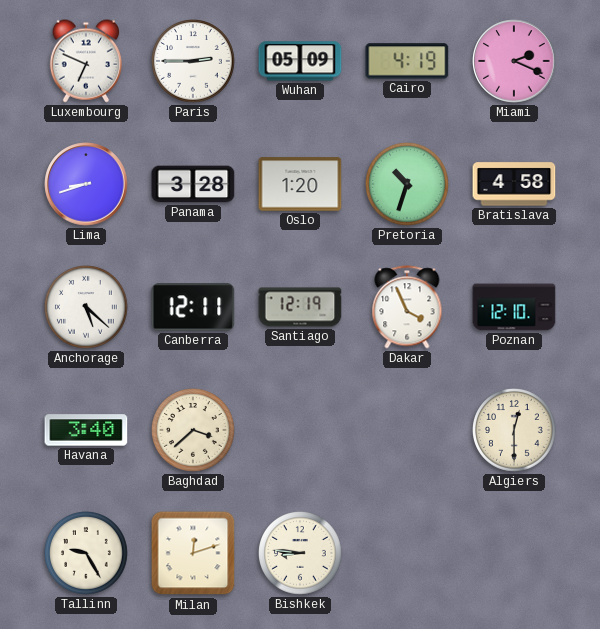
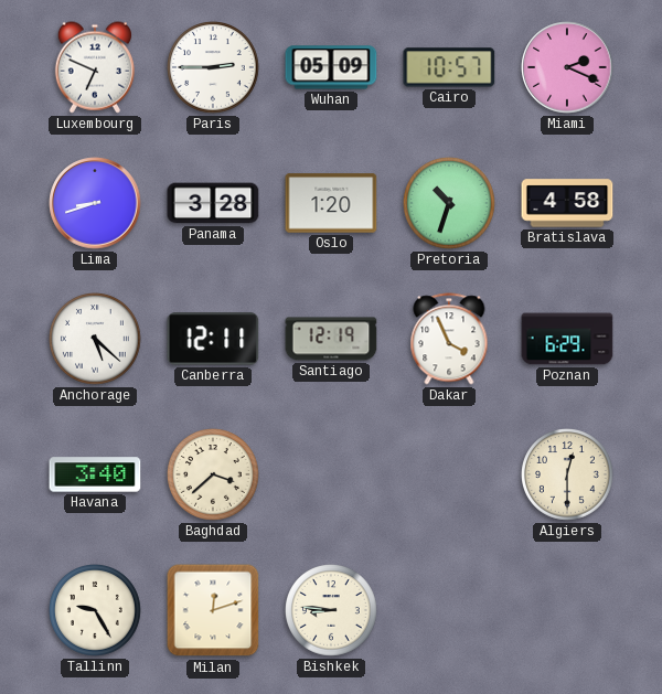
Cairo: 4:19 -> 10:57 (449, 67)
Poznan: 12:10 -> 6:29 (567, 339)
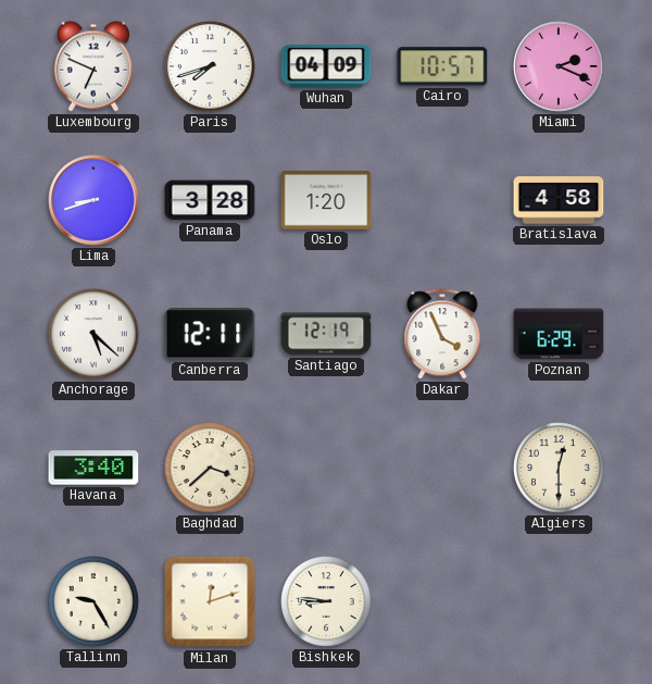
Paris: 2:45 -> 7:42 (211, 67)
Wuhan: 05:09 -> 04:09 (326, 66)
Pretoria: 10:33 -> none (450, 204)
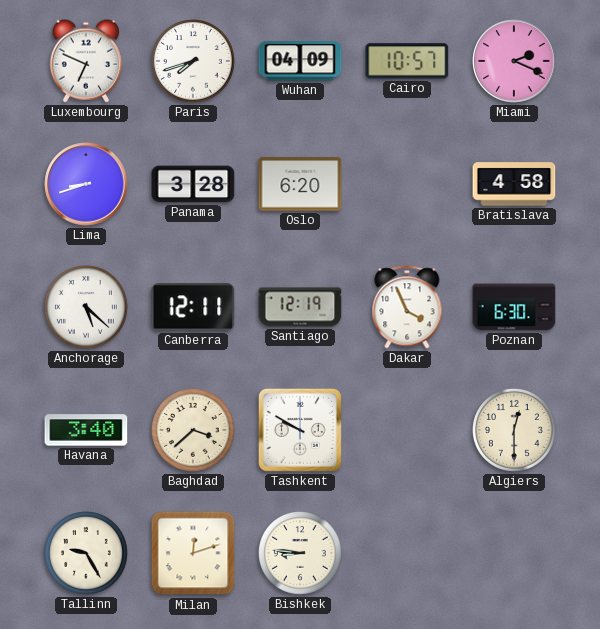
Oslo: 1:20 -> 6:20 (300, 184)
Poznan: 6:29 -> 6:30 (514, 307)
Tashkent: none -> 9:50 (300, 430)
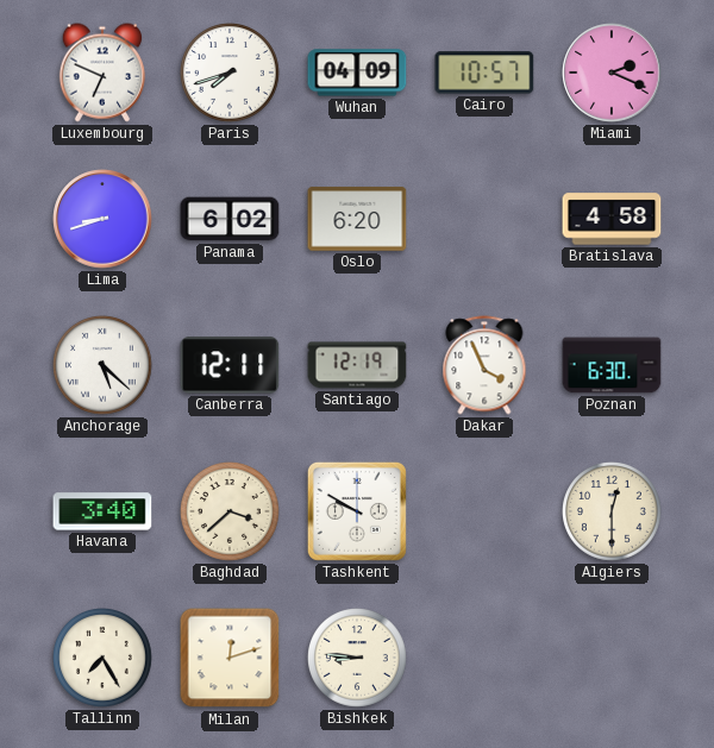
Panama: 3:28 -> 6:02 (230, 219)
Tallinn: 9:25 -> 7:25 (104, 659)
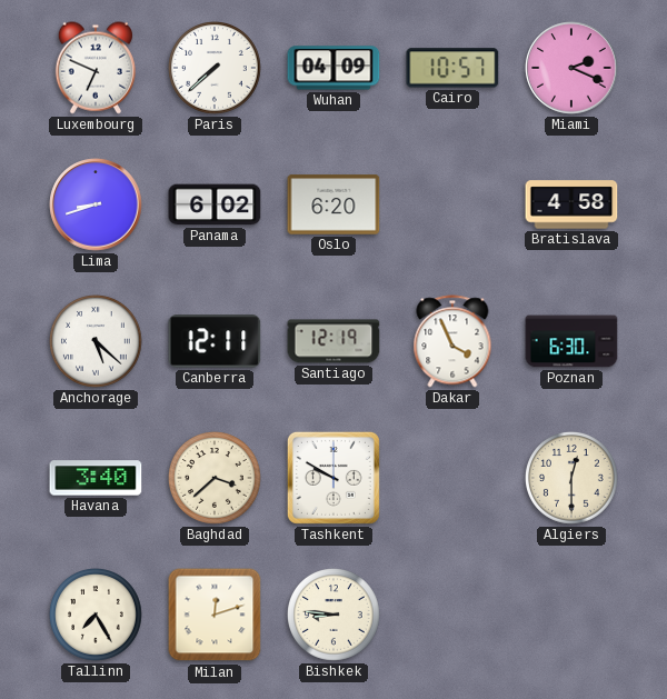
Paris: 7:42 -> 7:38 (216, 69)
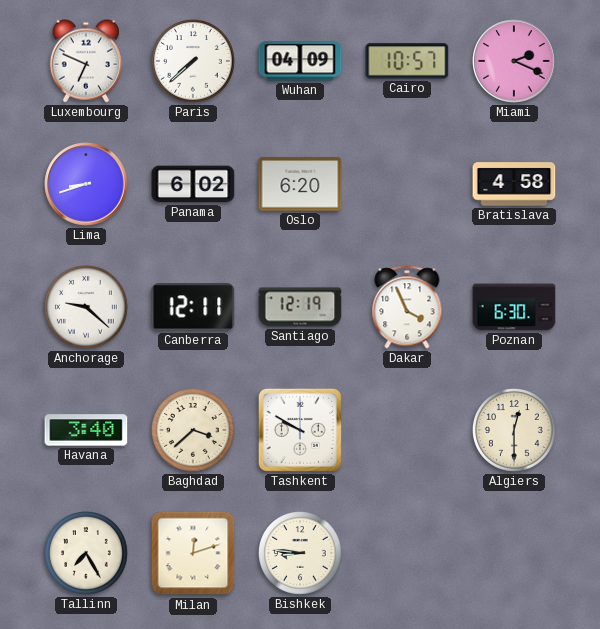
Anchorage: 5:22 -> 9:22 (87, 308)
